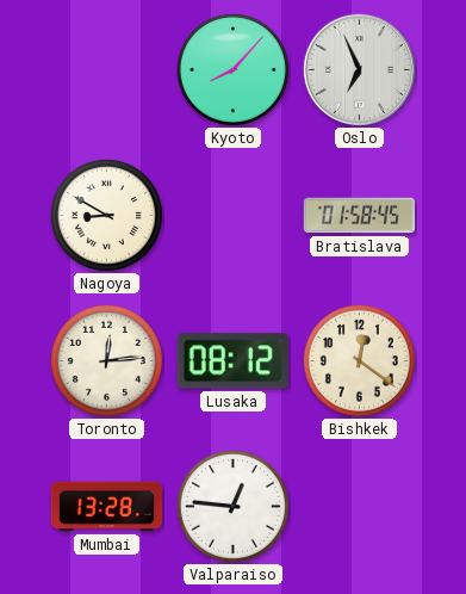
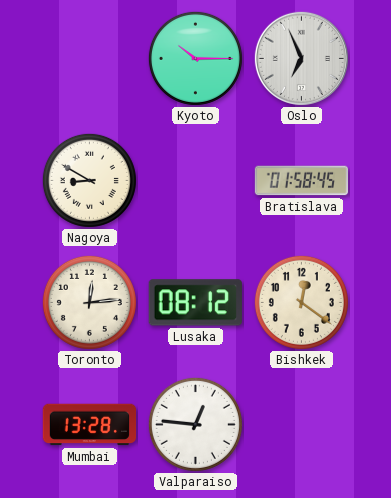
Kyoto: 8:07 -> 10:15 (195, 58)
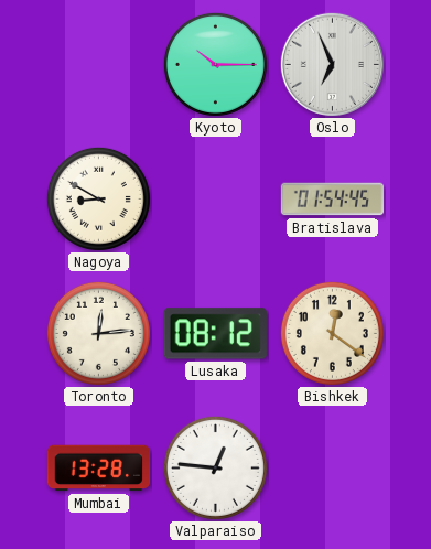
Bratislava: 01:58 -> 01:54 (333, 200)
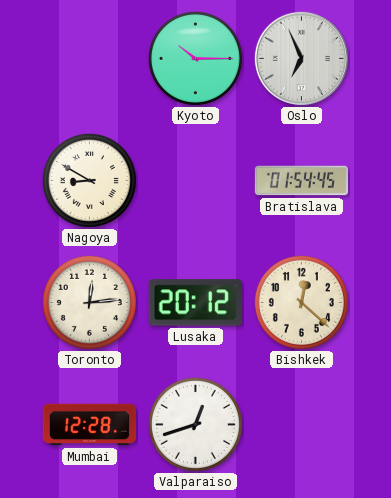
Lusaka: 08:12 -> 20:12 (195, 303)
Bishkek: 12:21 -> 12:22 (301, 302)
Mumbai: 13:28 -> 12:28 (90, 425)
Valparaiso: 12:46 -> 12:42 (195, 424)
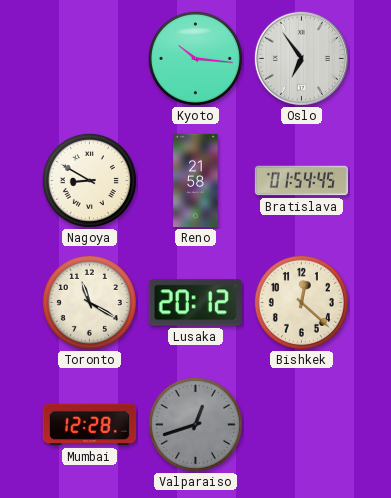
Kyoto: 10:15 -> 10:16 (195, 58)
Oslo: 6:56 -> 6:54 (301, 58)
Reno: none -> 21:58 (196, 181)
Toronto: 12:14 -> 11:20 (89, 302)
Valparaiso dial: white -> grey (195, 424)
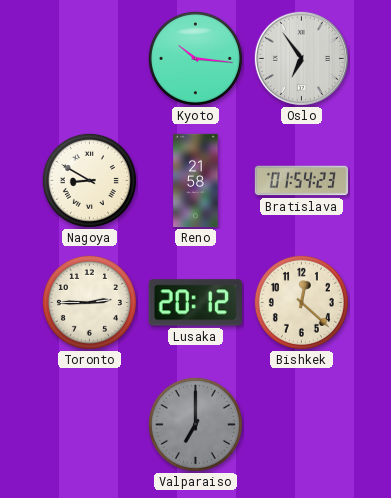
Bratislava: 01:54:45 -> 01:54:23 (302, 181)
Toronto: 11:20 -> 2:45 (89, 302)
Mumbai: 12:28 -> none (90, 425)
Valparaiso: 12:42 -> 7:00 (195, 424)
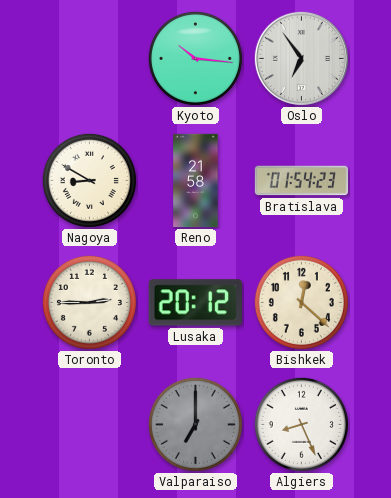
Algiers: none -> 8:26 (301, 424)
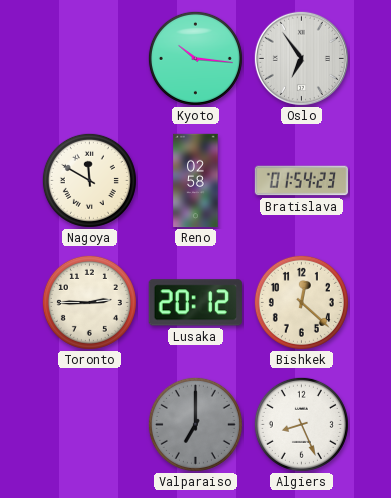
Nagoya: 8:50 -> 11:50 (89, 180)
Reno: 21:58 -> 02:58 (196, 181)
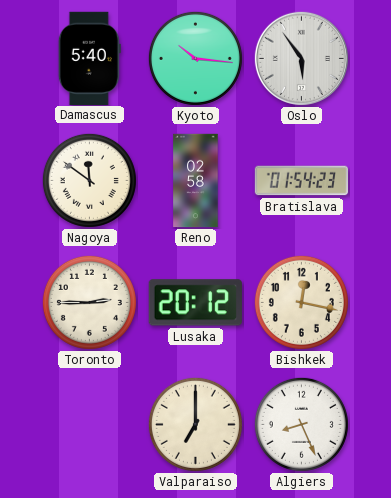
Damascus: none -> 5:40 (89, 58)
Oslo: 6:54 -> 5:54 (301, 58)
Nagoya: 11:50 -> 11:51 (89, 180)
Bishkek: 12:22 -> 12:17 (301, 302)
Valparaiso dial: grey -> cream (195, 424)
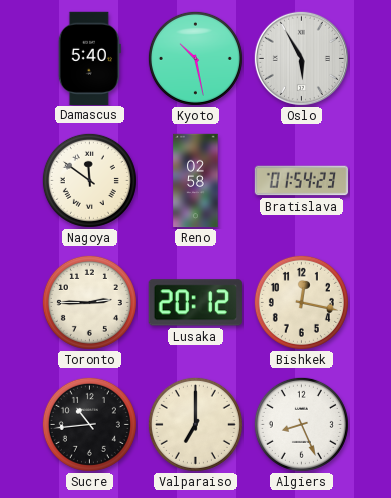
Kyoto: 10:16 -> 10:28 (195, 58)
Oslo: 5:54 -> 5:55 (301, 58)
Sucre: none -> 10:44 (89, 424)
